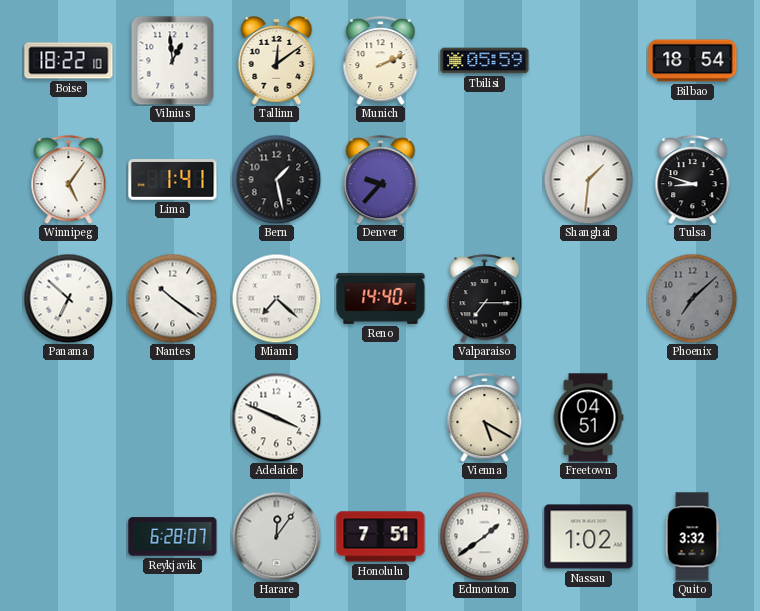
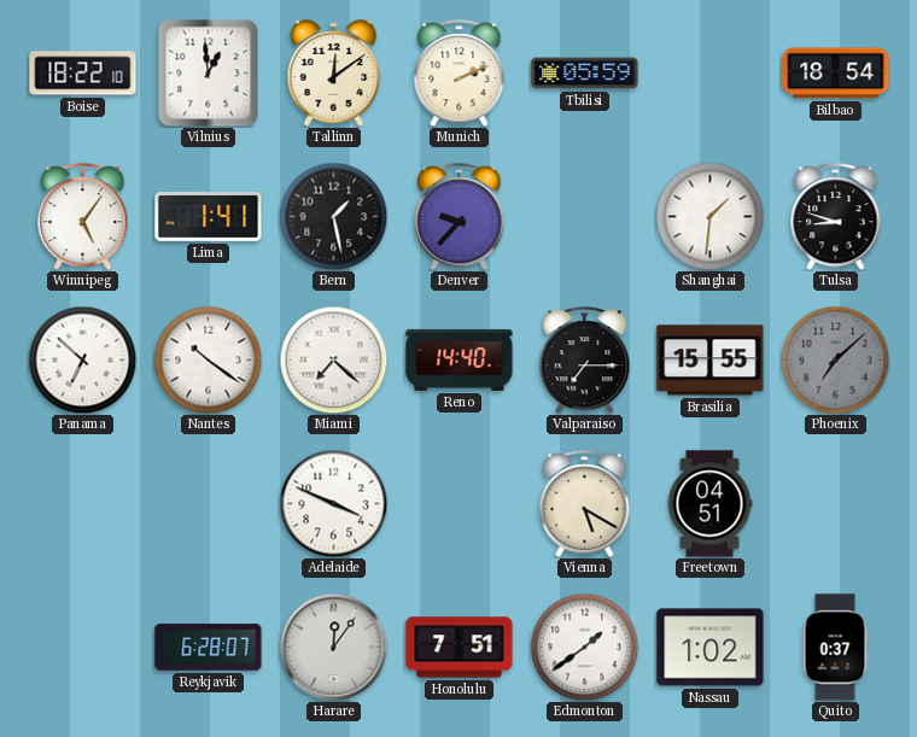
Brasilia: none -> 15:55 (711, 361)
Quito: 3:32 -> 0:37 (835, 648)
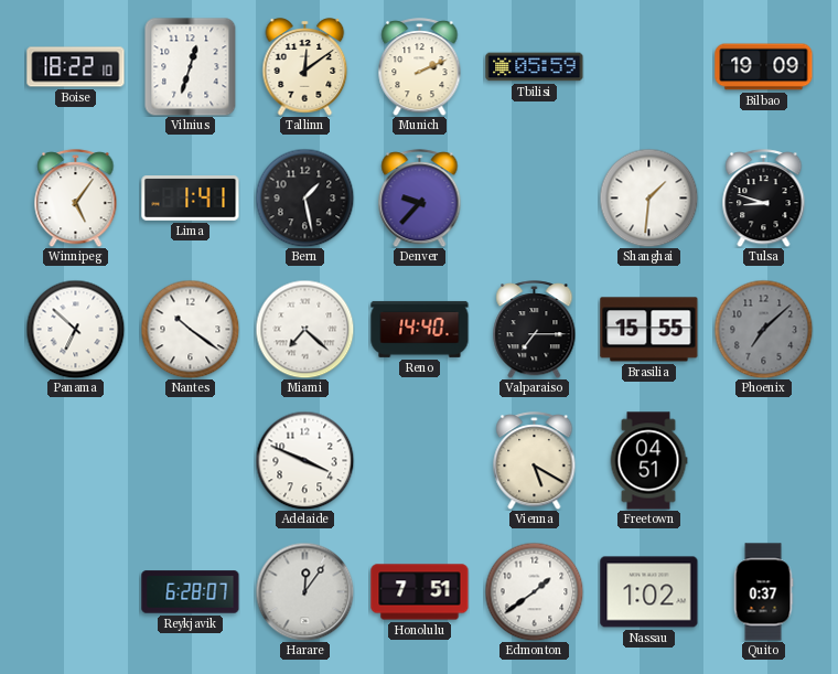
Vilnius: 12:59 -> 12:33 (191, 66)
Bilbao: 18:54 -> 19:09 (764, 67)
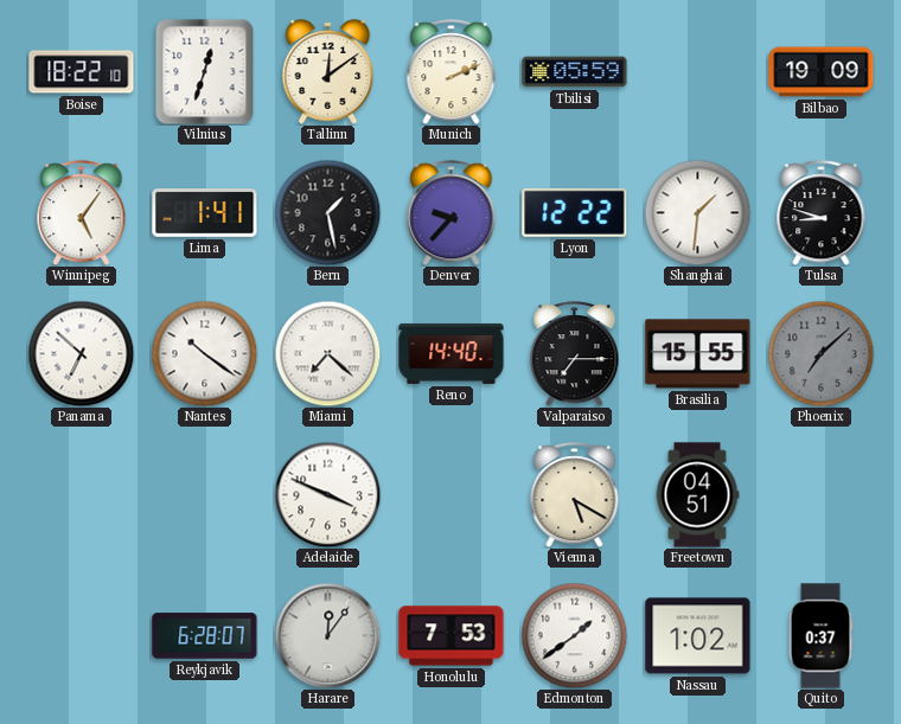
Lyon: none -> 12:22 (575, 212)
Honolulu: 7:51 -> 7:53 (452, 636)
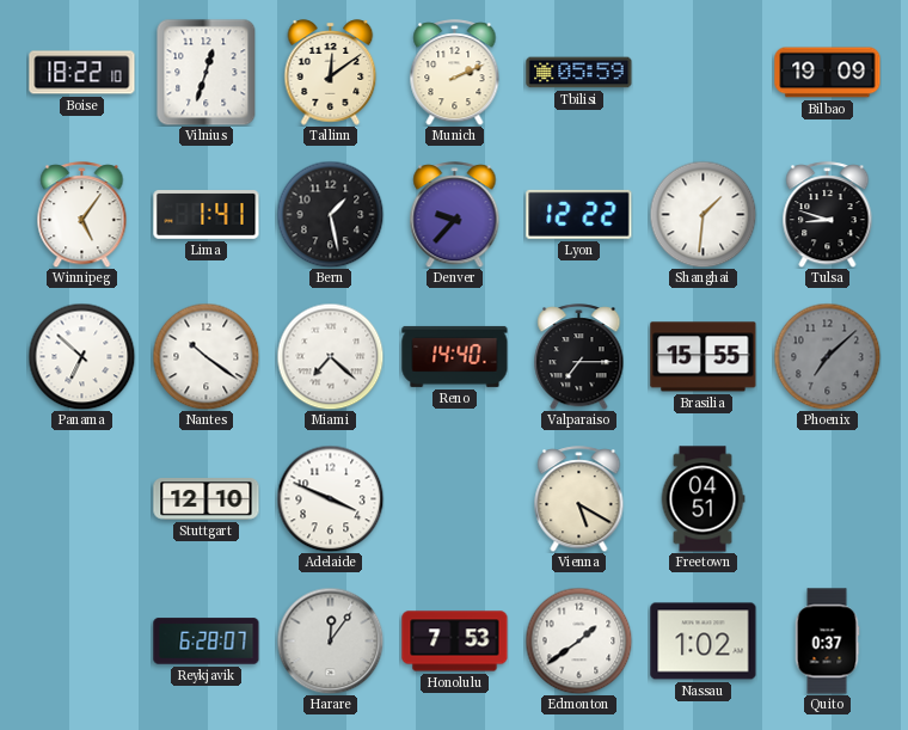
Stuttgart: none -> 12:10 (207, 499)
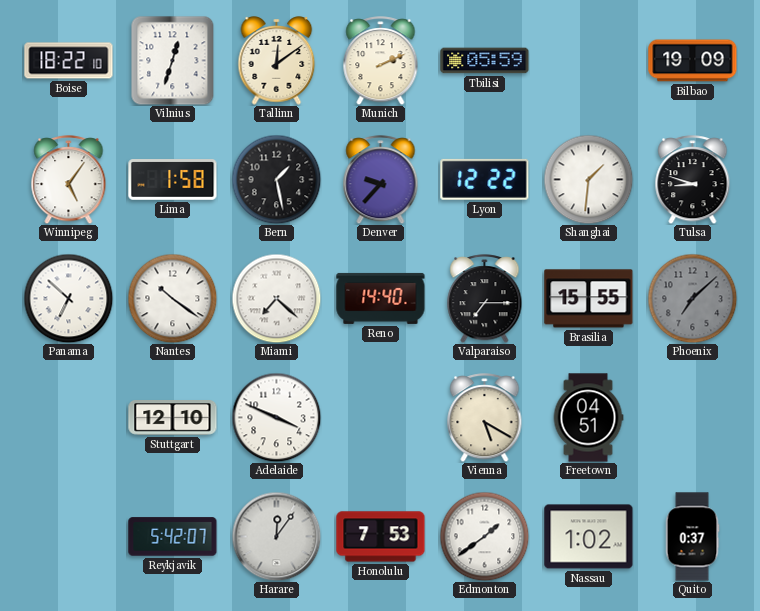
Lima: 1:41 -> 1:58 (173, 180)
Reykjavik: 6:28 -> 5:42 (173, 537)
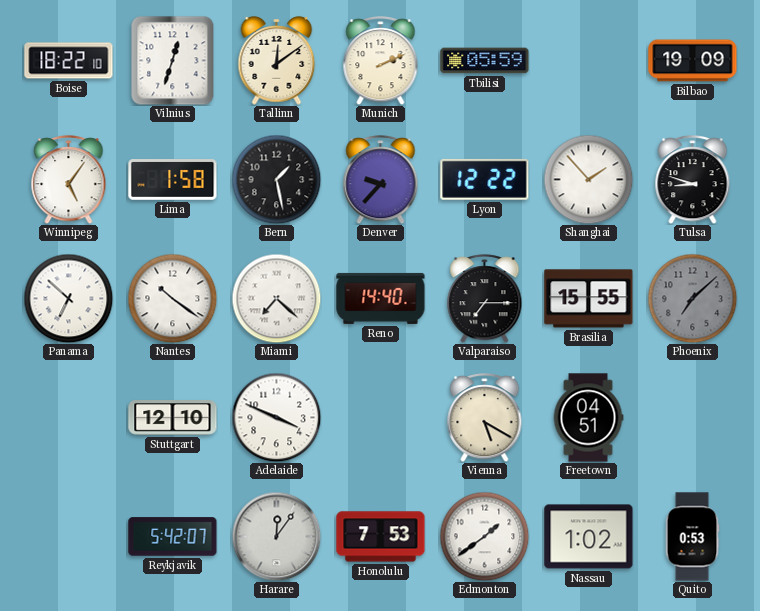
Shanghai: 1:31 -> 1:53 (588, 179)
Quito: 0:37 -> 0:53 (692, 537)
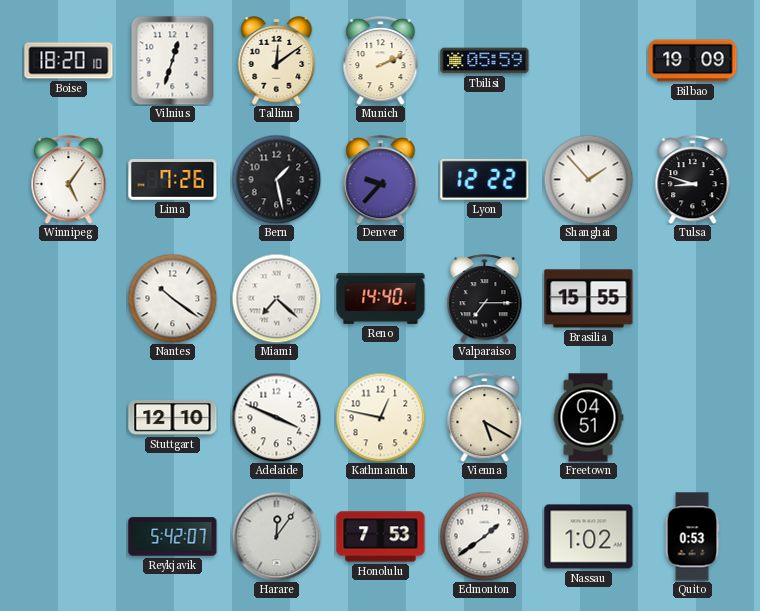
Boise: 18:22 -> 18:20 (69, 61)
Lima: 1:58 -> 7:26 (173, 180)
Panama: 6:52 -> none (68, 298)
Phoenix: 7:08 -> none (692, 298)
Kathmandu: none -> 12:47 (380, 417)
